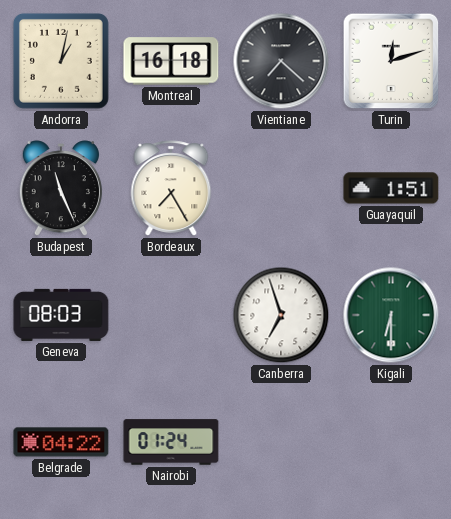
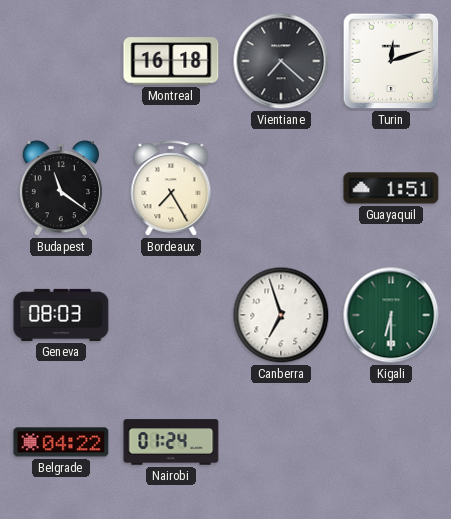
Andorra: 1:02 -> none (61, 61)
Budapest: 11:26 -> 11:21 (61, 189)
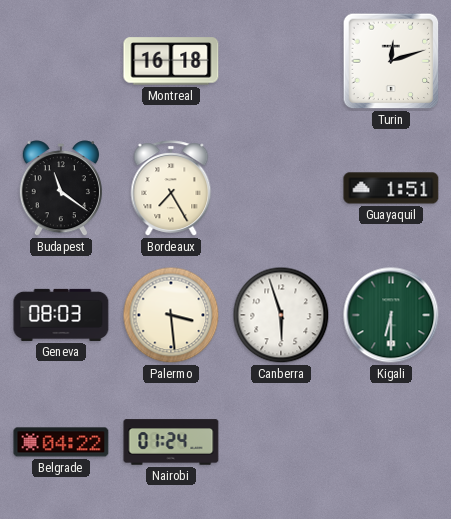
Vientiane: 7:22 -> none (281, 61)
Palermo: none -> 3:29 (171, 315)
Canberra: 6:57 -> 5:57 (281, 315)
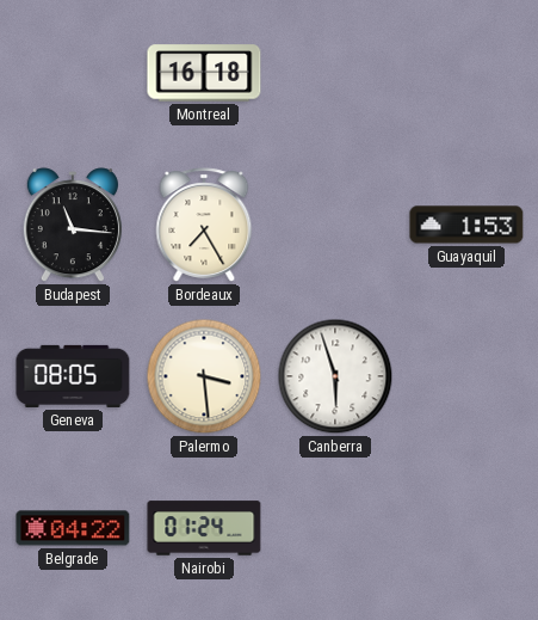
Turin: 12:12 -> none (391, 61)
Budapest: 11:21 -> 11:16 (73, 226)
Guayaquil: 1:51 -> 1:53 (466, 225)
Geneva: 08:03 -> 08:05 (73, 376)
Kigali: 6:30 -> none (391, 315)
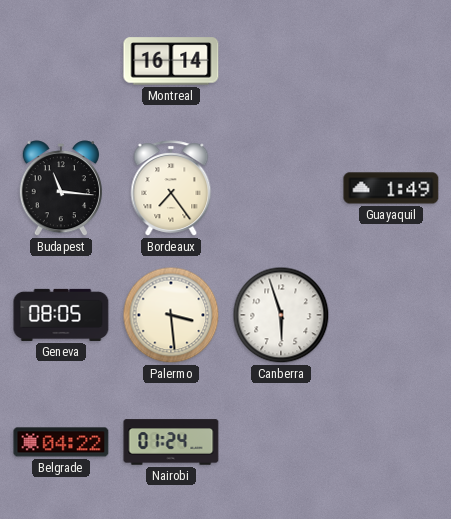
Montreal: 16:18 -> 16:14 (171, 61)
Bordeaux: 7:25 -> 7:24 (171, 188)
Guayaquil: 1:53 -> 1:49 (391, 188)
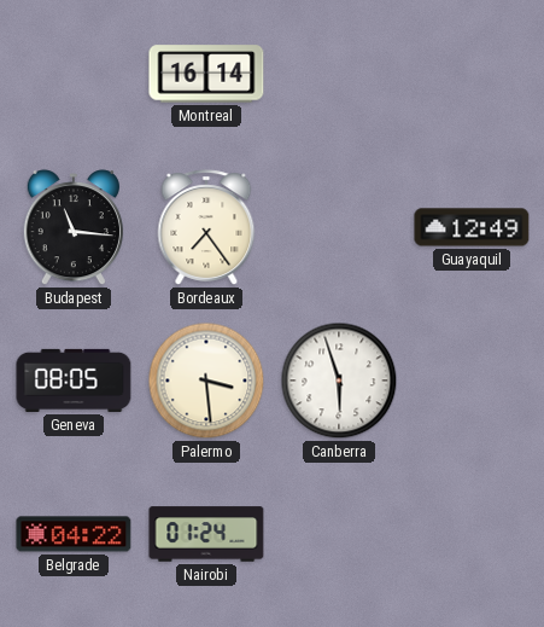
Guayaquil: 1:49 -> 12:49 (472, 227)
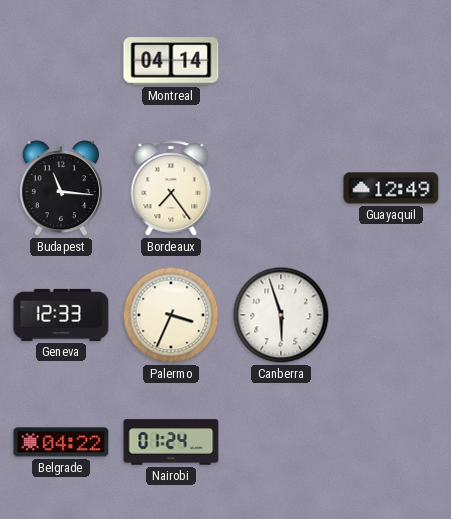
Montreal: 16:14 -> 04:14 (171, 61)
Geneva: 08:05 -> 12:33 (61, 315)
Palermo: 3:29 -> 3:34 (171, 315)
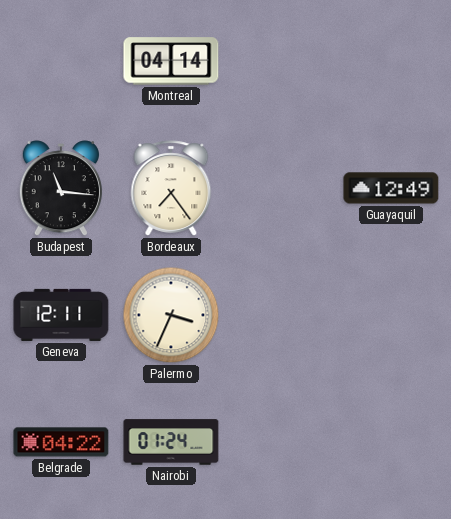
Geneva: 12:33 -> 12:11 (61, 315)
Canberra: 5:57 -> none (281, 315)
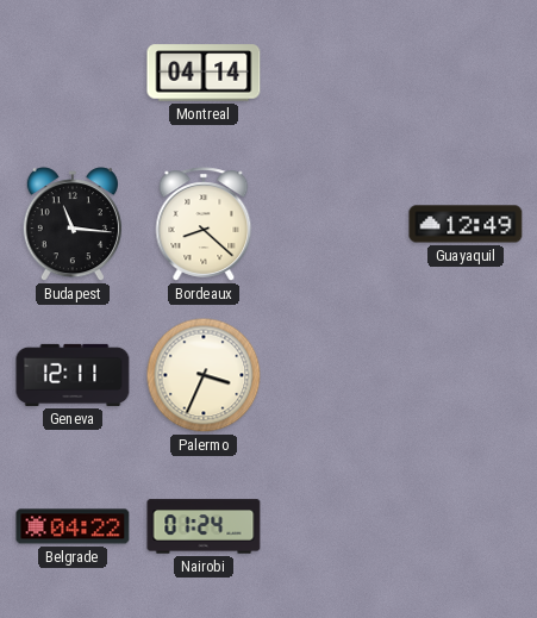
Bordeaux: 7:24 -> 8:22 (204, 224)
